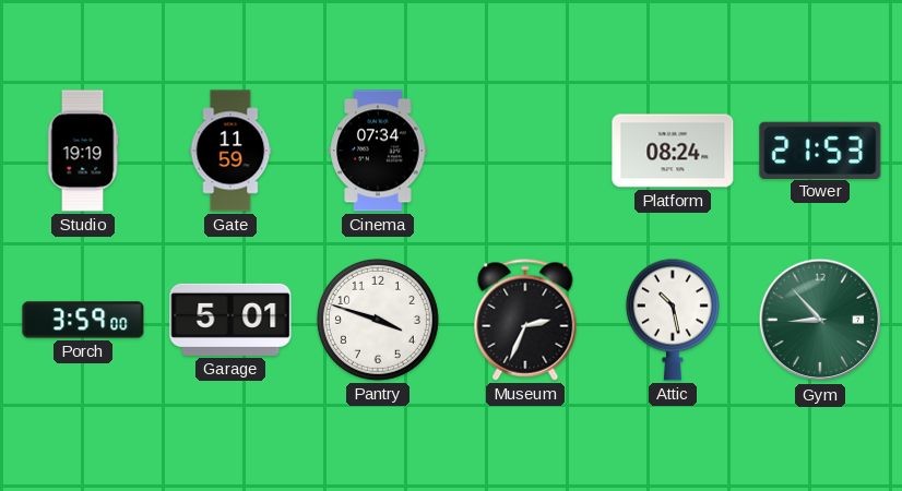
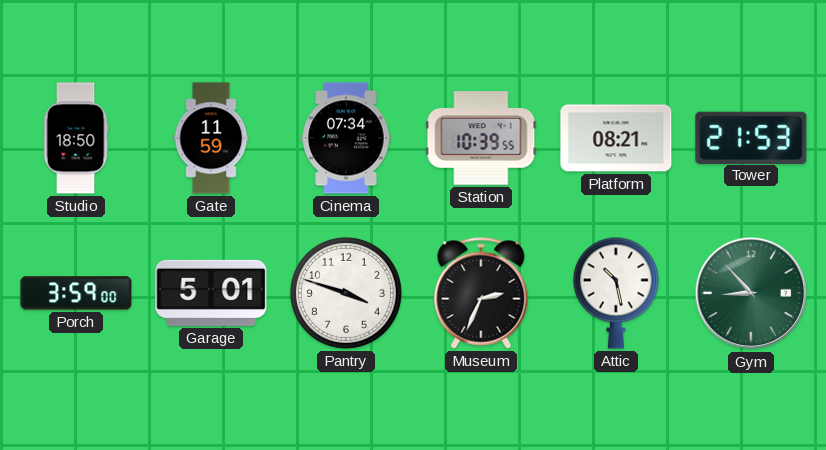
Studio: 19:19 -> 18:50 (76, 138)
Station: none -> 10:39 (481, 138)
Platform: 08:24 -> 08:21 (616, 138)
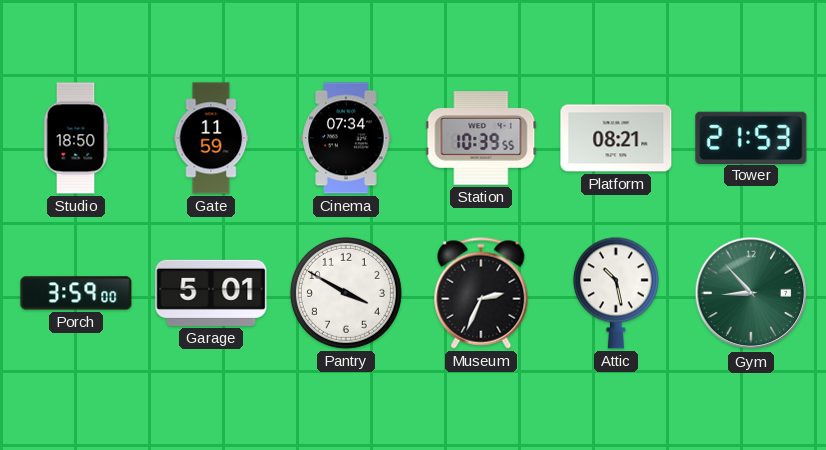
Pantry: 3:48 -> 3:50 (346, 293)
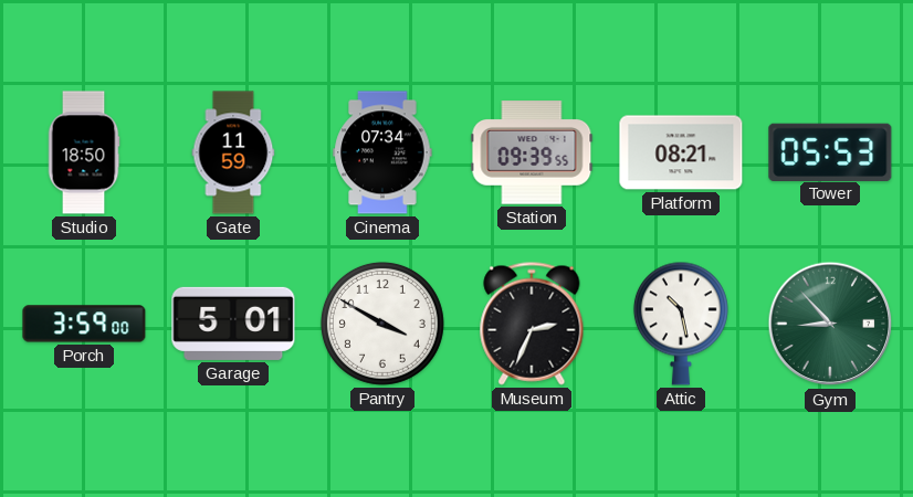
Station: 10:39 -> 09:39 (532, 152)
Tower: 21:53 -> 05:53 (830, 151)
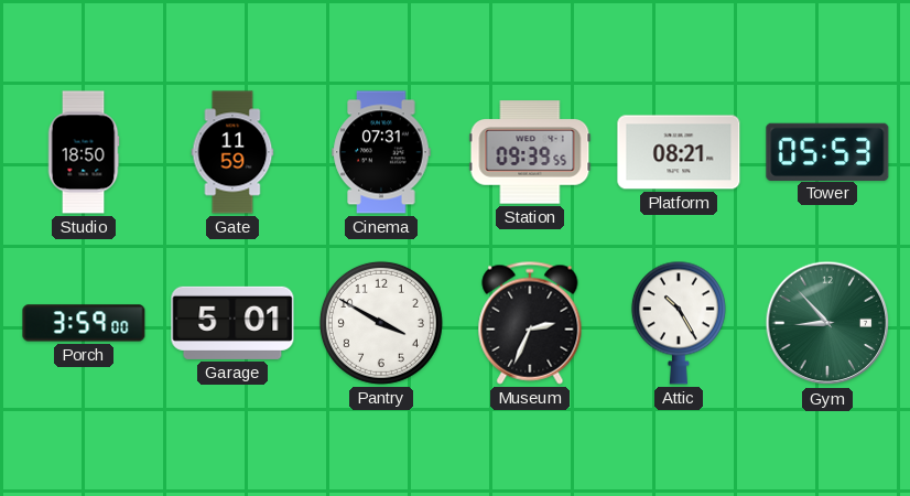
Cinema: 07:34 -> 07:31 (381, 152)
Attic: 10:28 -> 10:25 (679, 323)
